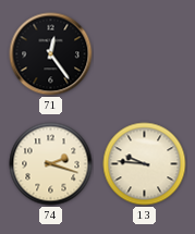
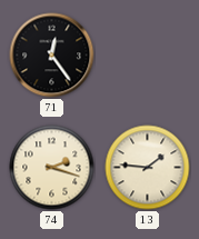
13: 9:46 -> 1:46 (148, 168)
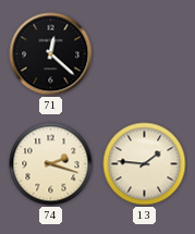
71: 12:24 -> 12:22 (51, 54)
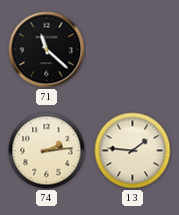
71: 12:22 -> 11:22 (47, 50)
74: 2:18 -> 2:14 (47, 151)
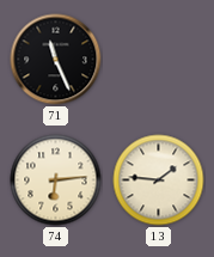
71: 11:22 -> 11:26 (56, 60)
74: 2:14 -> 6:14 (56, 180)
